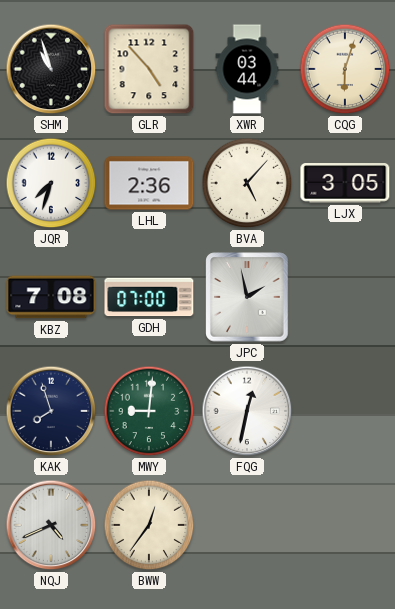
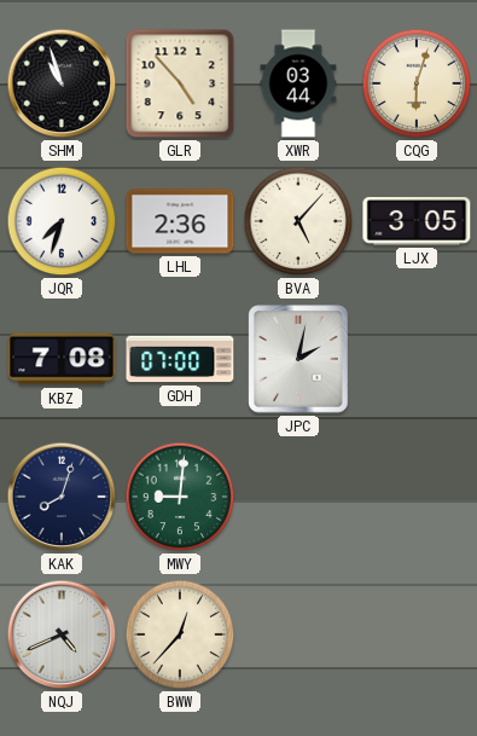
JPC: 1:58 -> 2:02 (298, 359)
KAK: 7:57 -> 8:03 (62, 497)
FQG: 12:32 -> none (247, 411)
BWW: 12:36 -> 12:37 (180, 634)
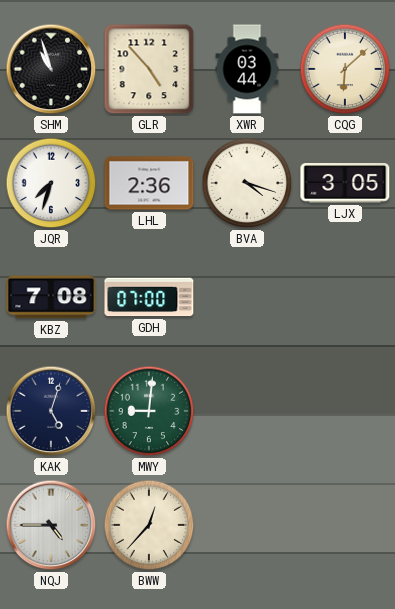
CQG: 6:03 -> 6:08 (345, 69)
BVA: 5:07 -> 4:18 (247, 183)
JPC: 2:02 -> none (298, 359)
KAK: 8:03 -> 5:03 (51, 411)
NQJ: 4:41 -> 4:45 (51, 525)
